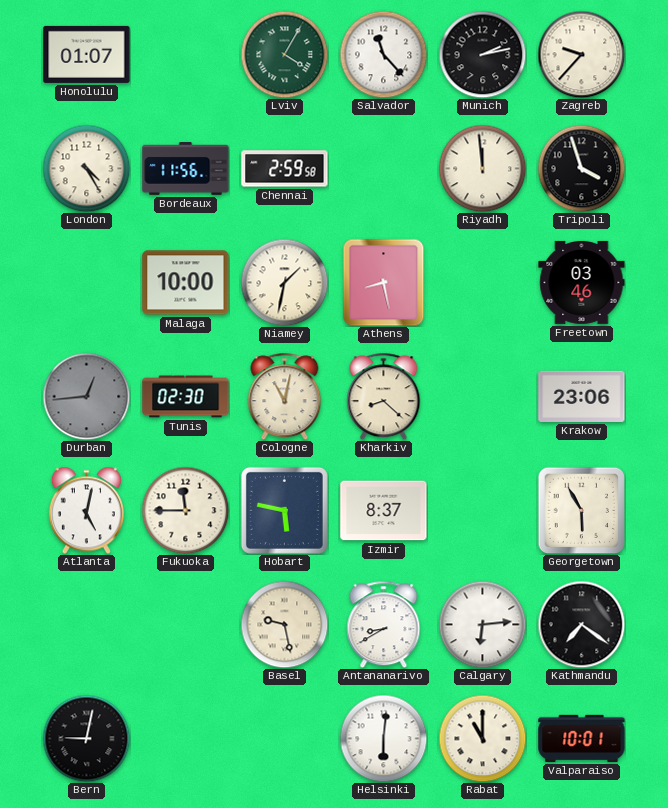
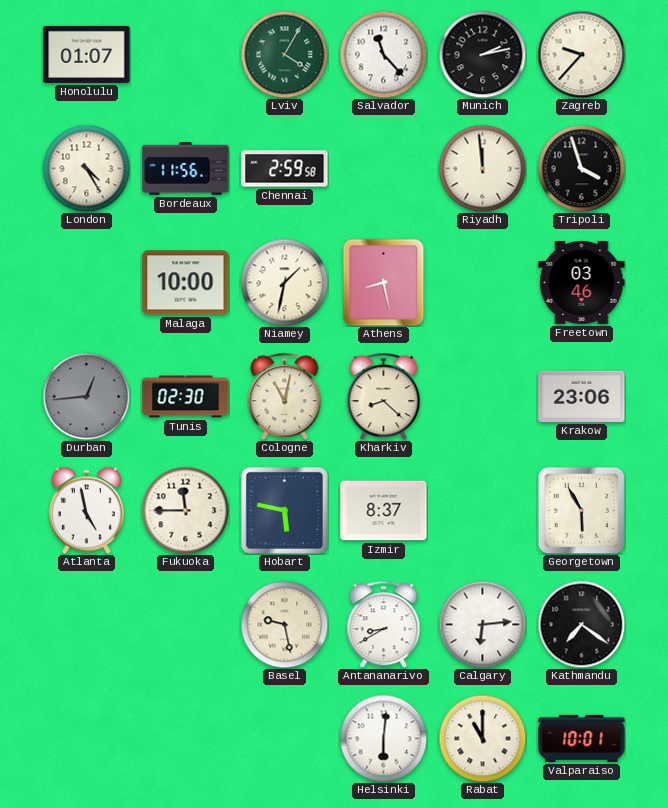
Atlanta: 5:02 -> 4:58 (86, 510)
Bern: 9:02 -> none (86, 738)
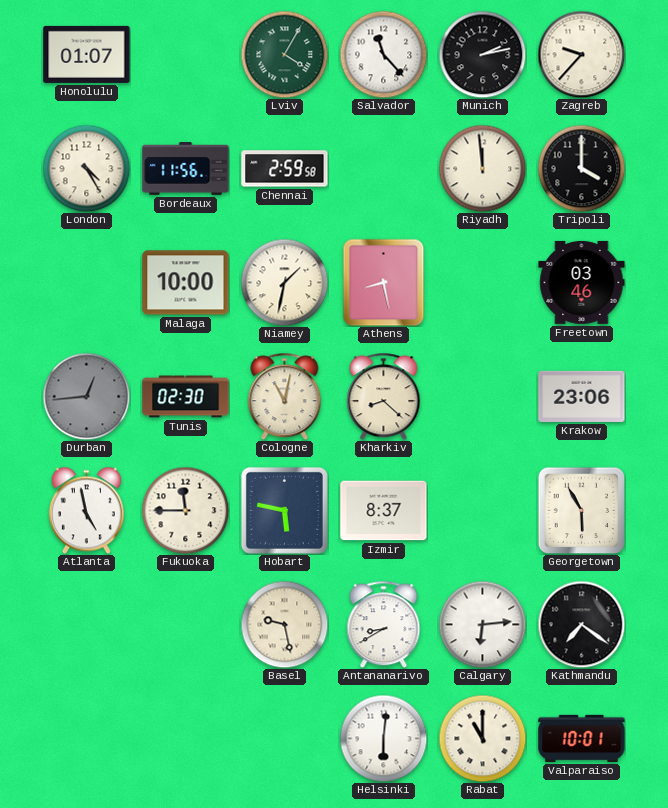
Tripoli: 3:57 -> 4:00 (581, 168)
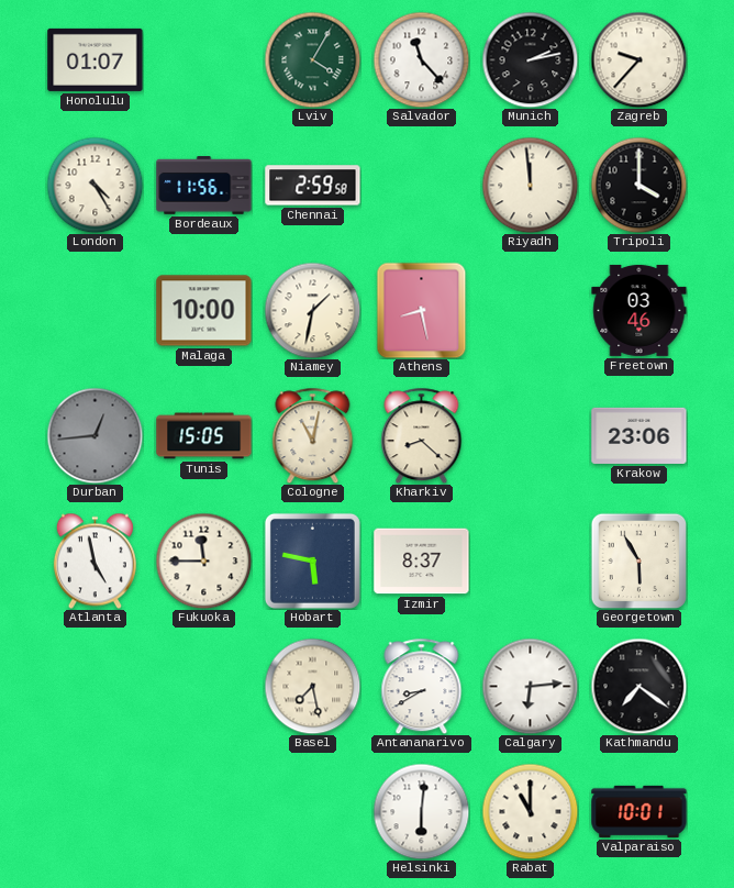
Tunis: 02:30 -> 15:05 (204, 436)
Basel: 9:28 -> 7:28 (312, 686)
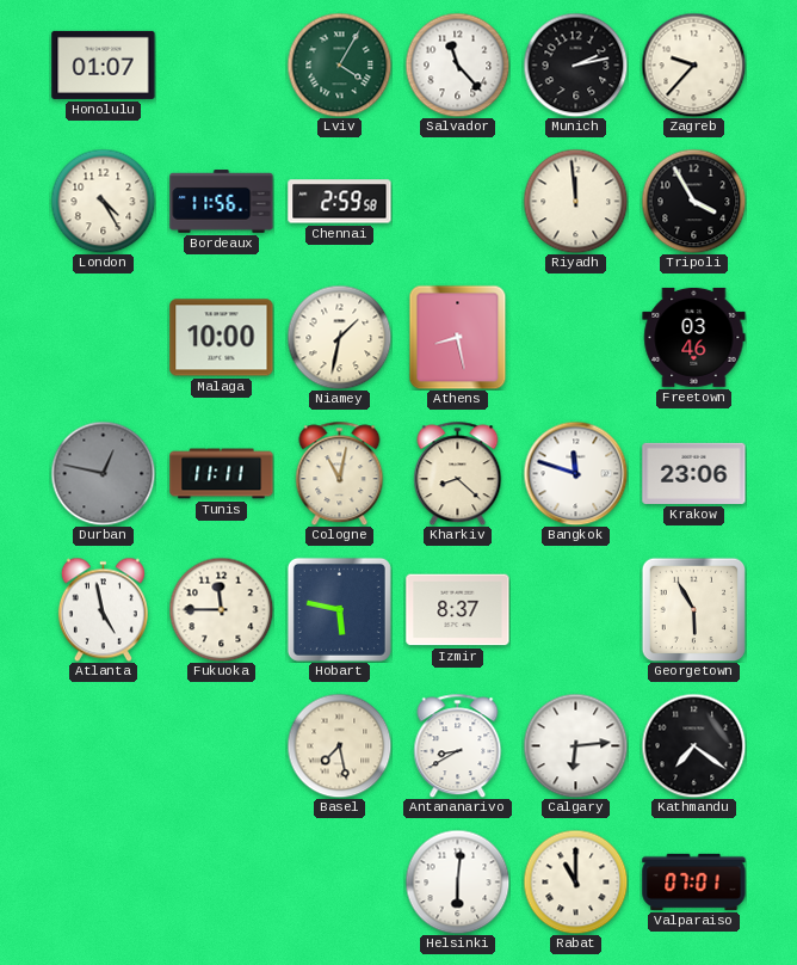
Tripoli: 4:00 -> 3:55 (693, 201)
Durban: 12:44 -> 12:47 (103, 473)
Tunis: 15:05 -> 11:11 (222, 474)
Bangkok: none -> 11:48 (575, 473)
Valparaiso: 10:01 -> 07:01 (694, 881)
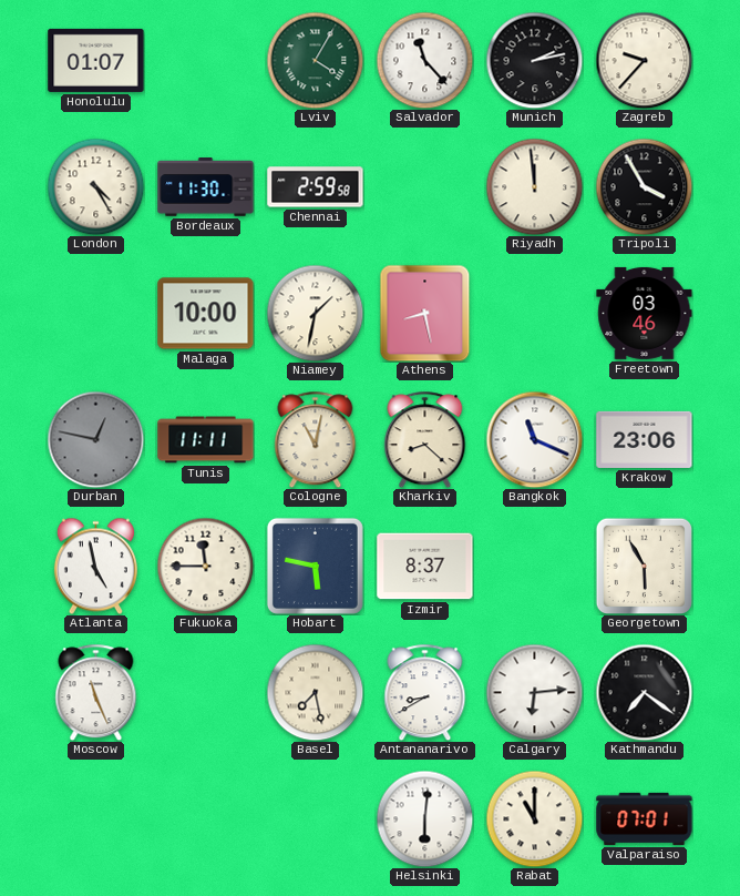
Bordeaux: 11:56 -> 11:30 (206, 187)
Bangkok: 11:48 -> 11:19 (534, 439)
Moscow: none -> 11:26 (96, 692)
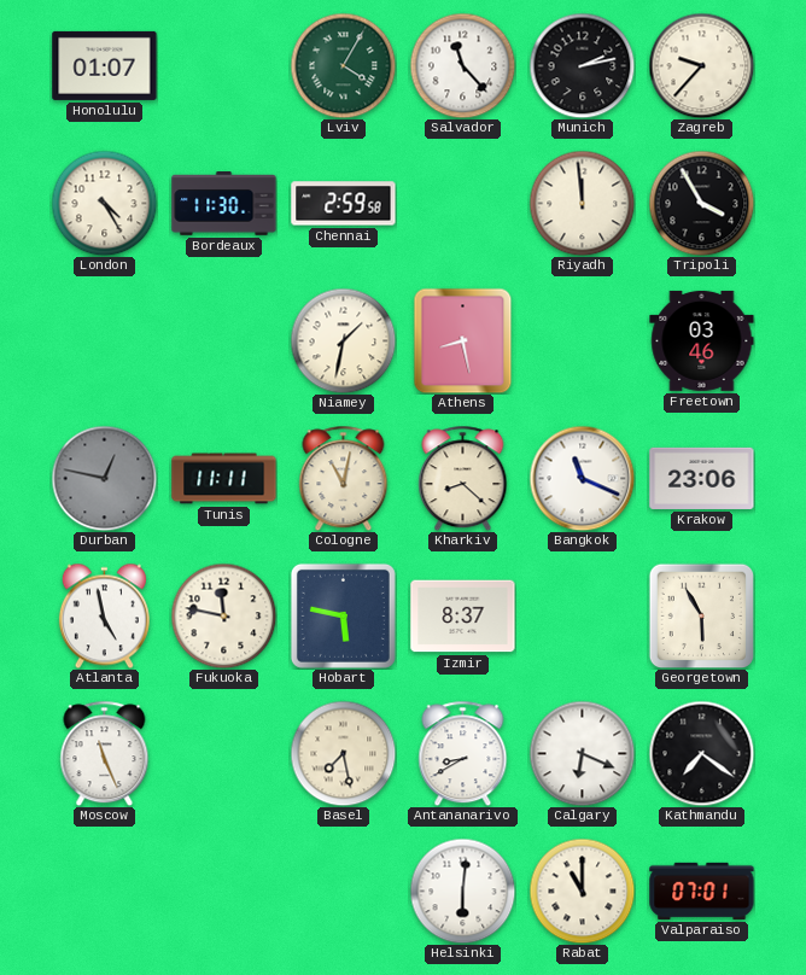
Malaga: 10:00 -> none (206, 314)
Fukuoka: 11:45 -> 11:47 (223, 615)
Calgary: 6:14 -> 6:19 (582, 753)
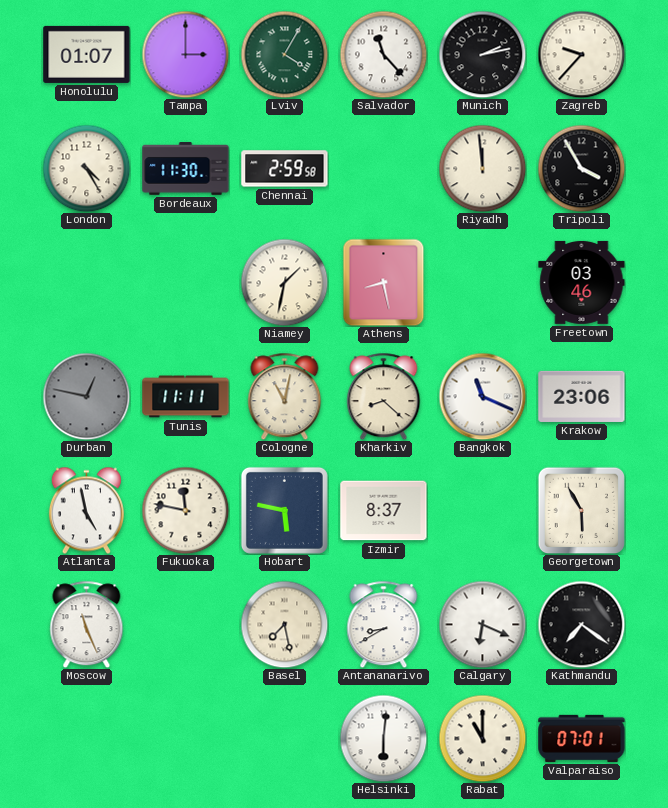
Tampa: none -> 3:00 (185, 54)
